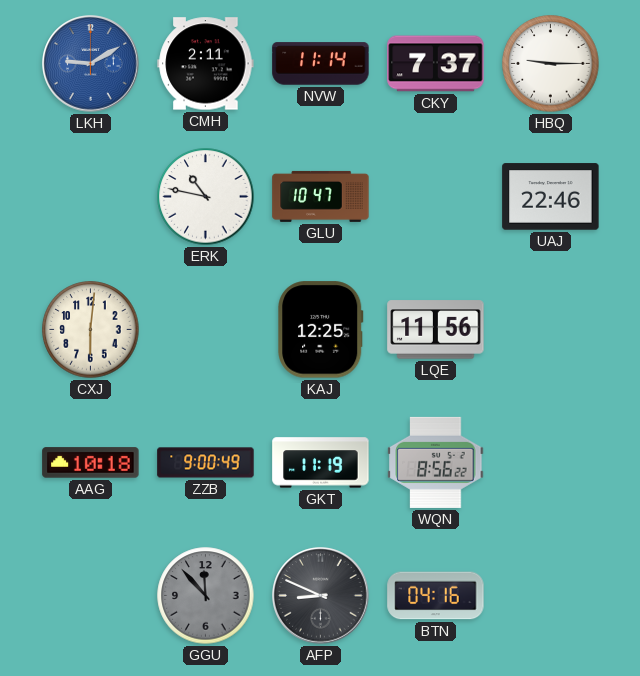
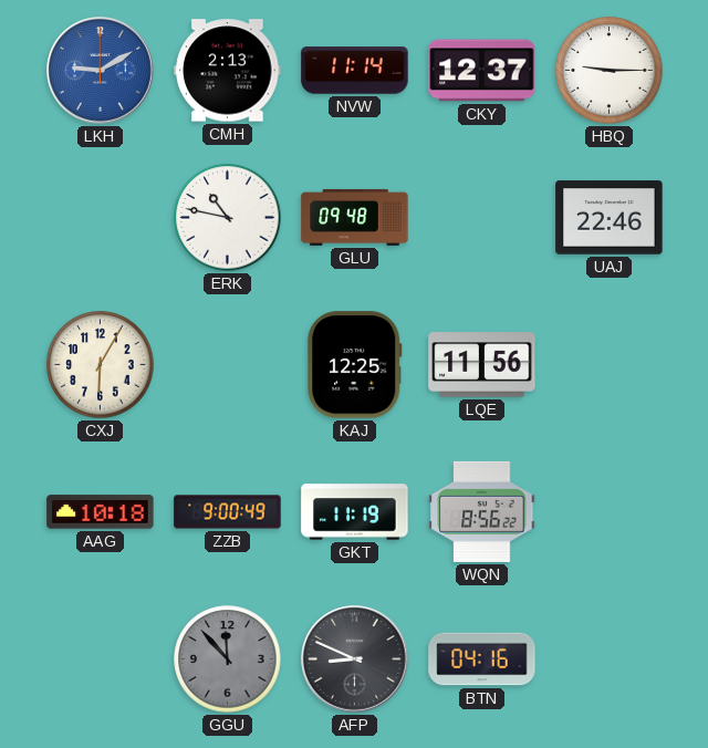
CMH: 2:11 -> 2:13 (228, 71)
CKY: 7:37 -> 12:37 (482, 71)
GLU: 10:47 -> 09:48 (355, 217)
CXJ: 6:01 -> 6:05 (101, 365)
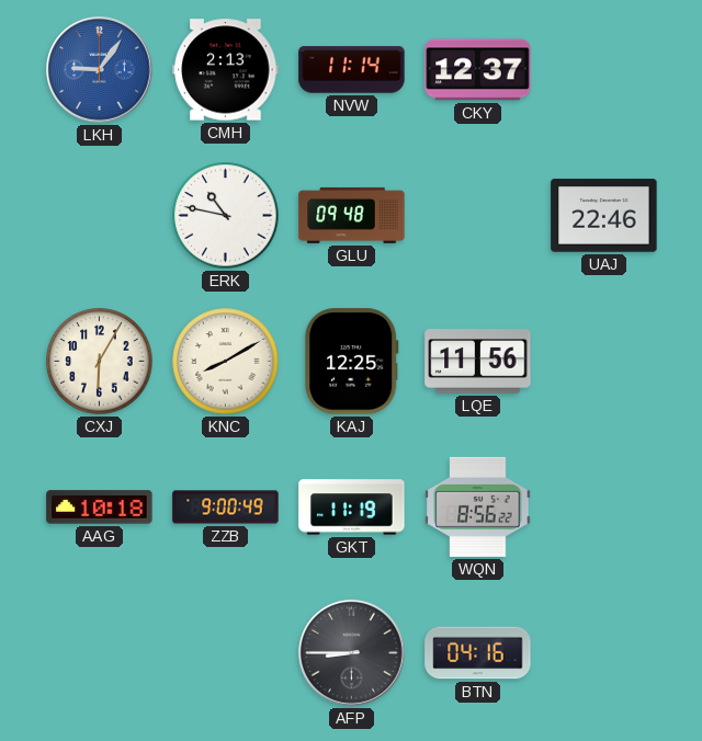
LKH: 9:10 -> 9:06 (100, 70)
HBQ: 9:15 -> none (610, 71)
KNC: none -> 8:10 (226, 362)
GGU: 11:53 -> none (228, 659)
AFP: 8:49 -> 8:45 (352, 653)
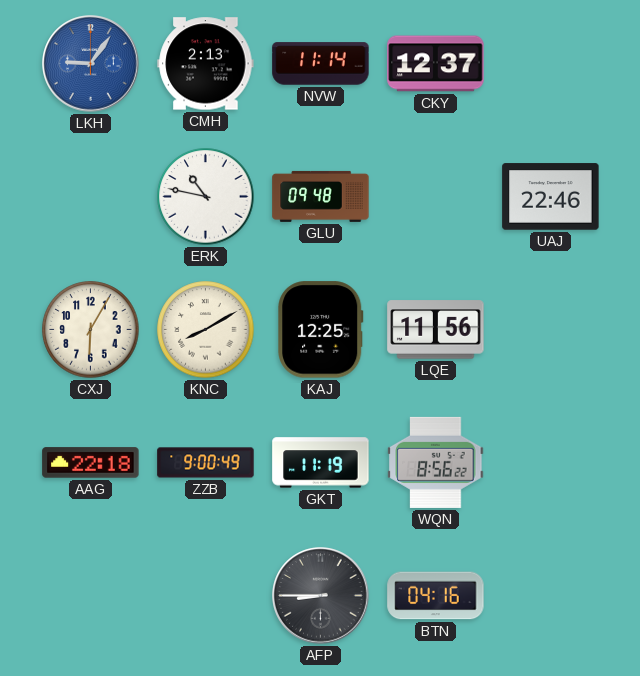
AAG: 10:18 -> 22:18 (91, 463)
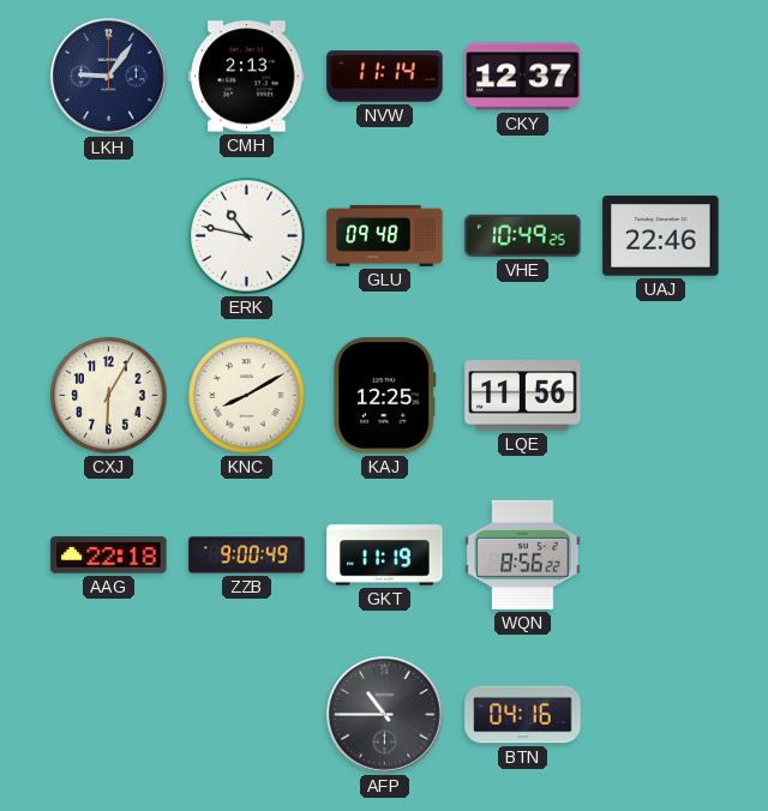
LKH dial: blue -> navy (109, 77)
VHE: none -> 10:49 (523, 235)
AFP: 8:45 -> 10:45 (385, 715)
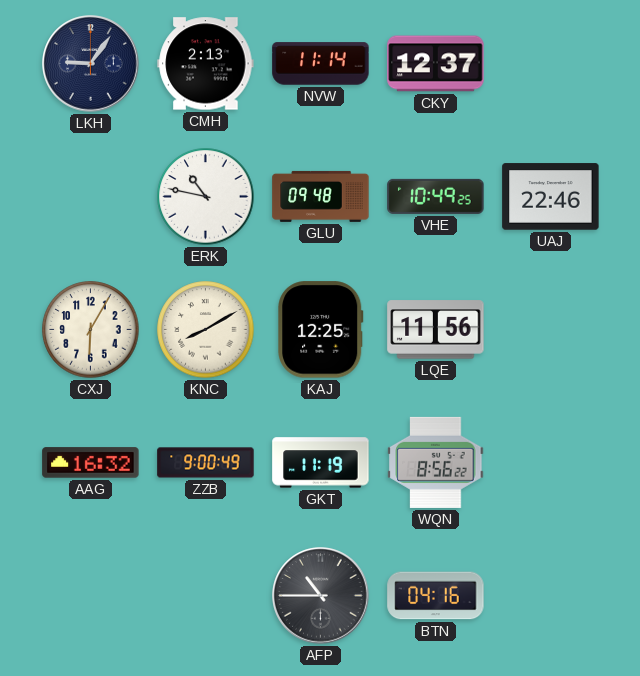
AAG: 22:18 -> 16:32 (91, 463)
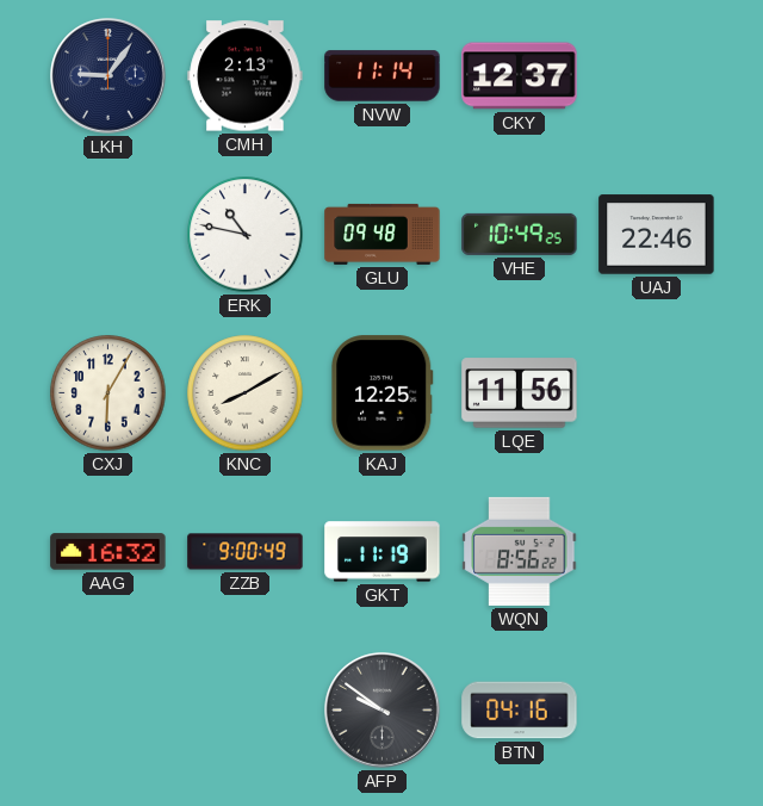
AFP: 10:45 -> 9:51 (383, 711)
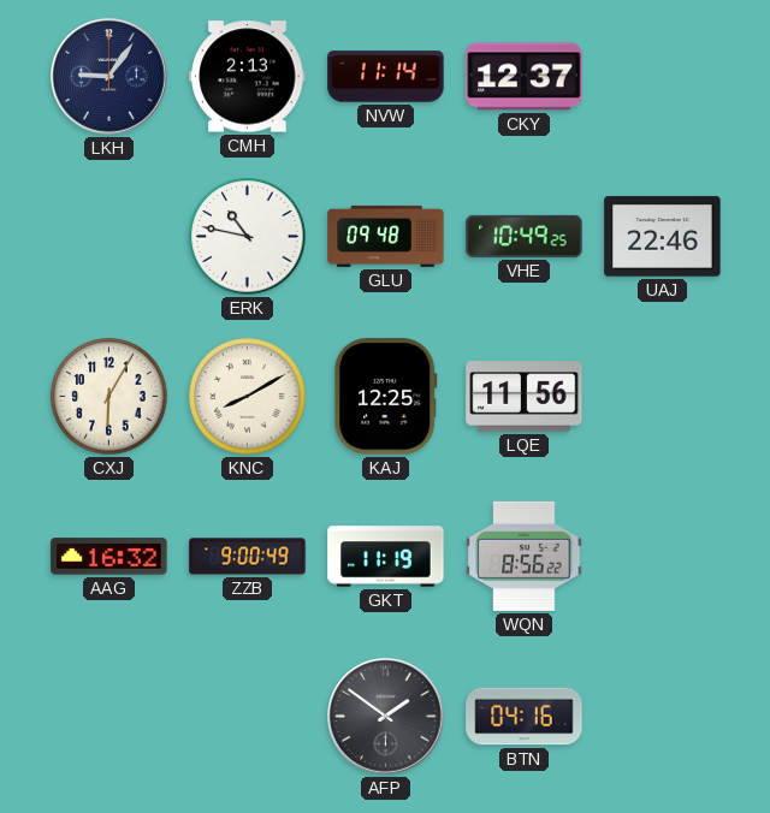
AFP: 9:51 -> 1:51 (386, 717)
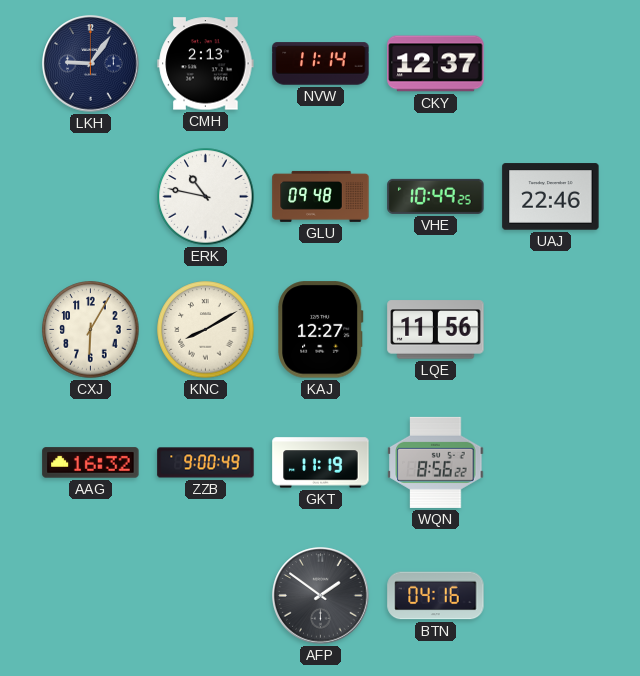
KAJ: 12:25 -> 12:27 (321, 330)
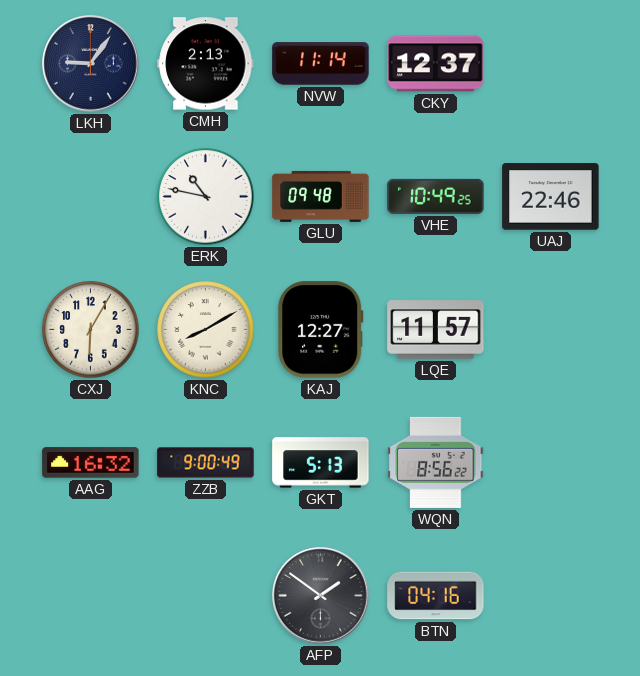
LQE: 11:56 -> 11:57 (436, 330)
GKT: 11:19 -> 5:13 (321, 463)
